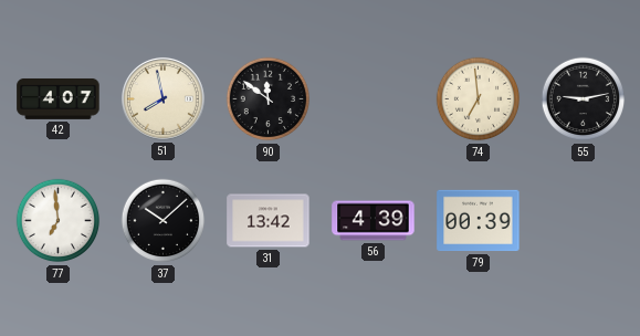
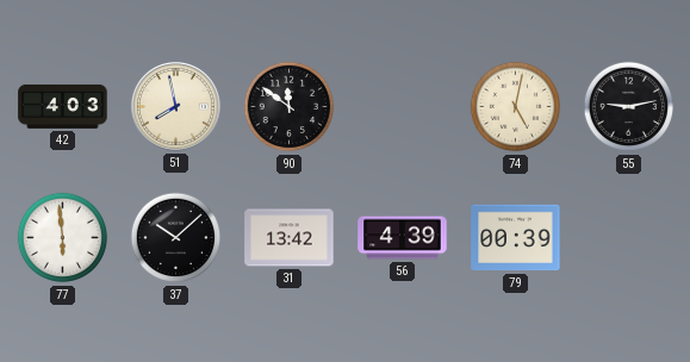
42: 4:07 -> 4:03 (63, 106)
74: 6:59 -> 5:02 (516, 107)
77: 6:59 -> 5:59 (63, 238)
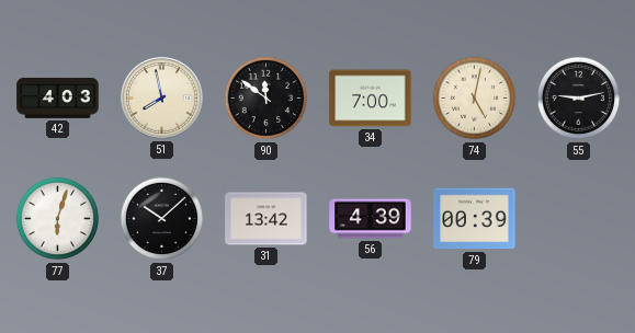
34: none -> 7:00 (371, 99)
77: 5:59 -> 6:03 (58, 219)
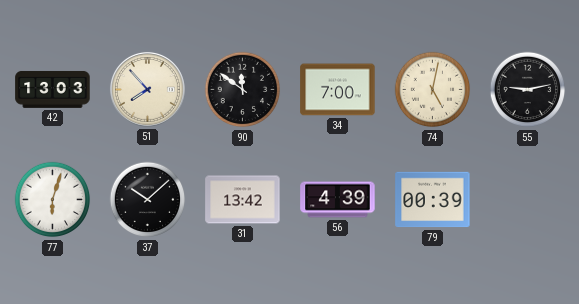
42: 4:03 -> 13:03 (53, 89)
51: 7:58 -> 7:53 (147, 89)
